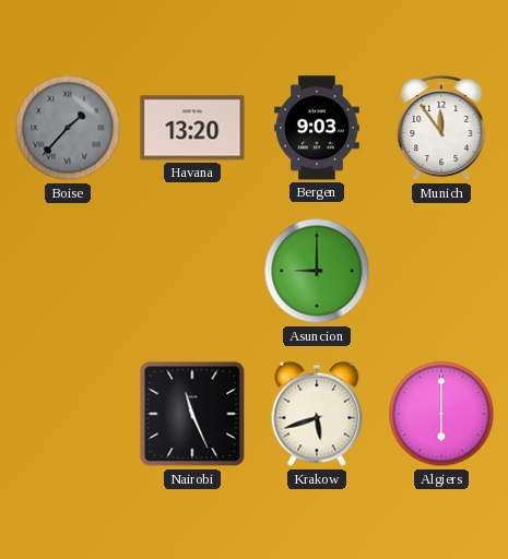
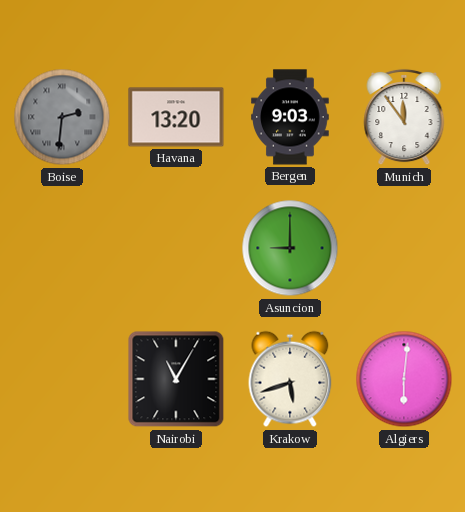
Boise: 1:37 -> 2:31 (62, 117)
Nairobi: 11:26 -> 11:05 (176, 379)
Algiers: 6:00 -> 6:01 (404, 379)
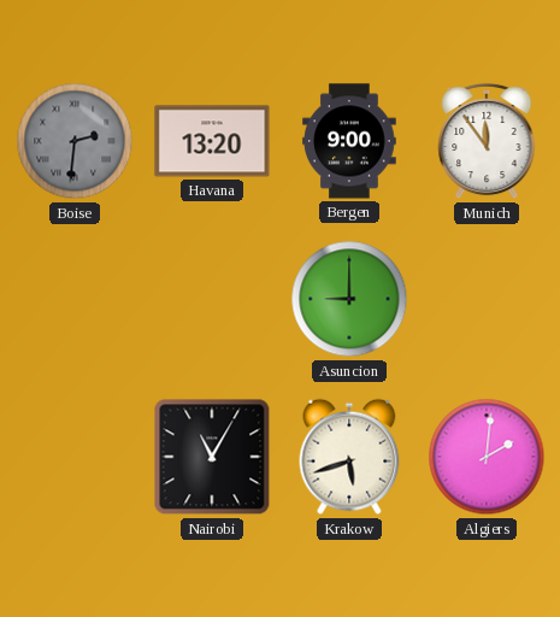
Bergen: 9:03 -> 9:00 (349, 141)
Algiers: 6:01 -> 2:01 (487, 457)
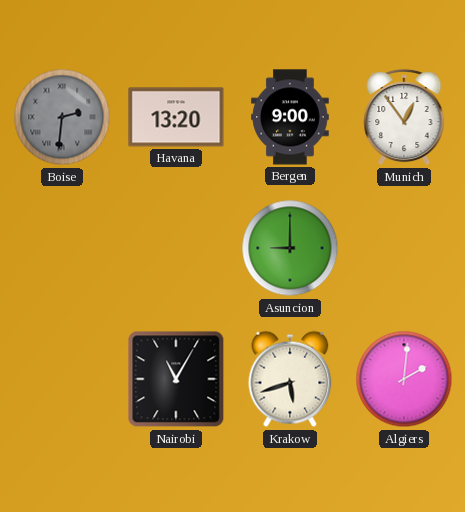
Munich: 11:54 -> 12:54 (404, 117)
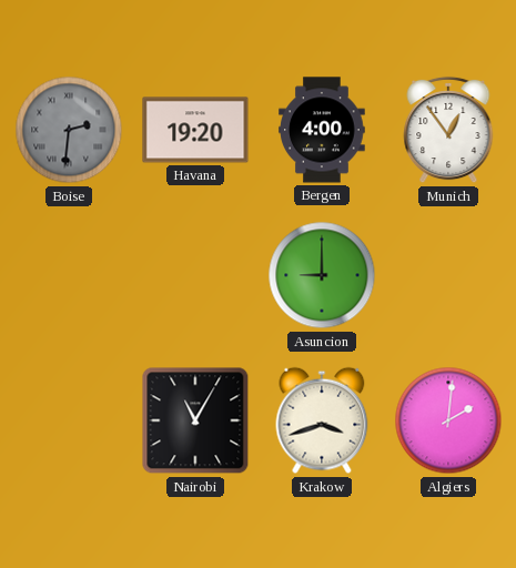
Havana: 13:20 -> 19:20 (195, 130)
Bergen: 9:00 -> 4:00 (322, 130)
Krakow: 5:42 -> 3:42 (322, 420)
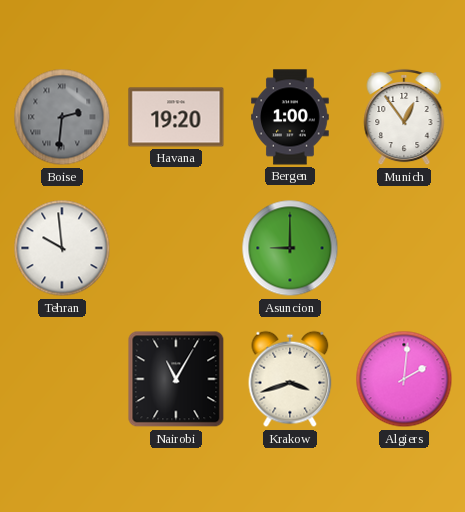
Bergen: 4:00 -> 1:00 (290, 117)
Tehran: none -> 9:59 (62, 248)
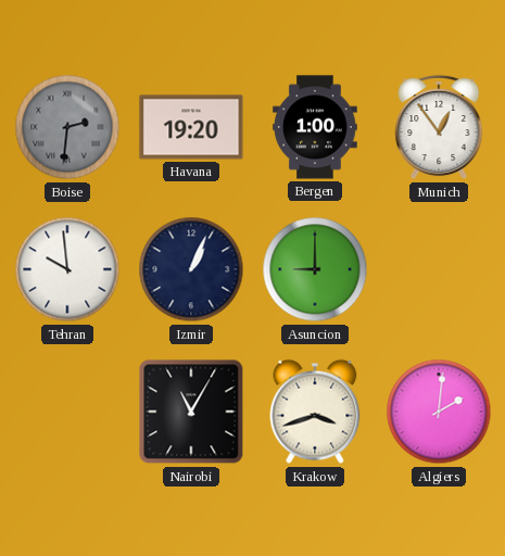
Izmir: none -> 1:04 (191, 269)
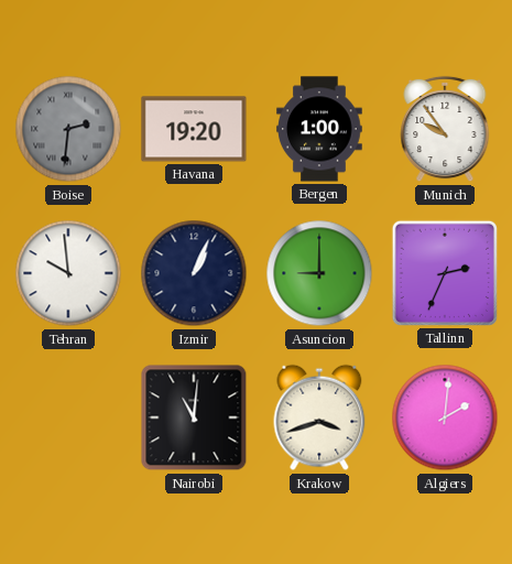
Munich: 12:54 -> 9:54 (445, 129)
Tallinn: none -> 2:34 (445, 273)
Nairobi: 11:05 -> 11:01 (194, 417)
